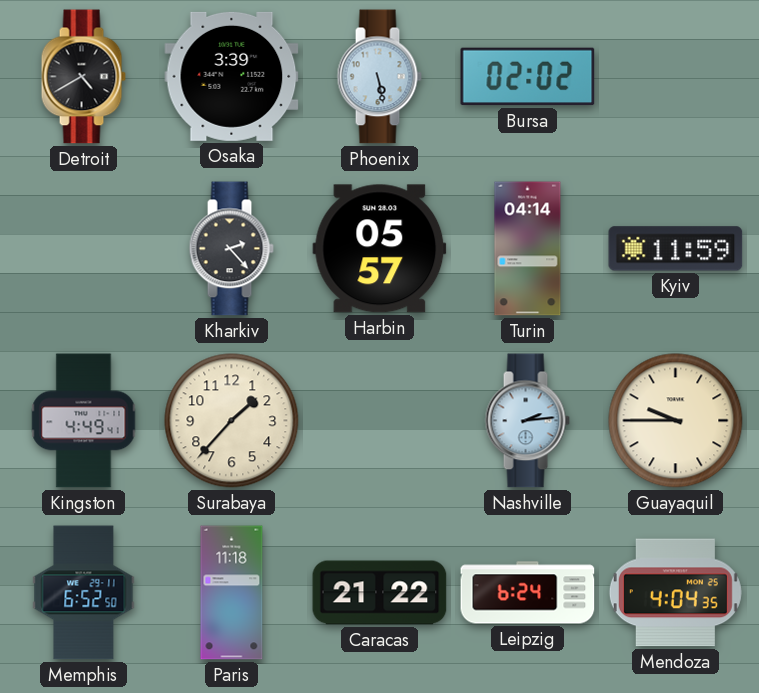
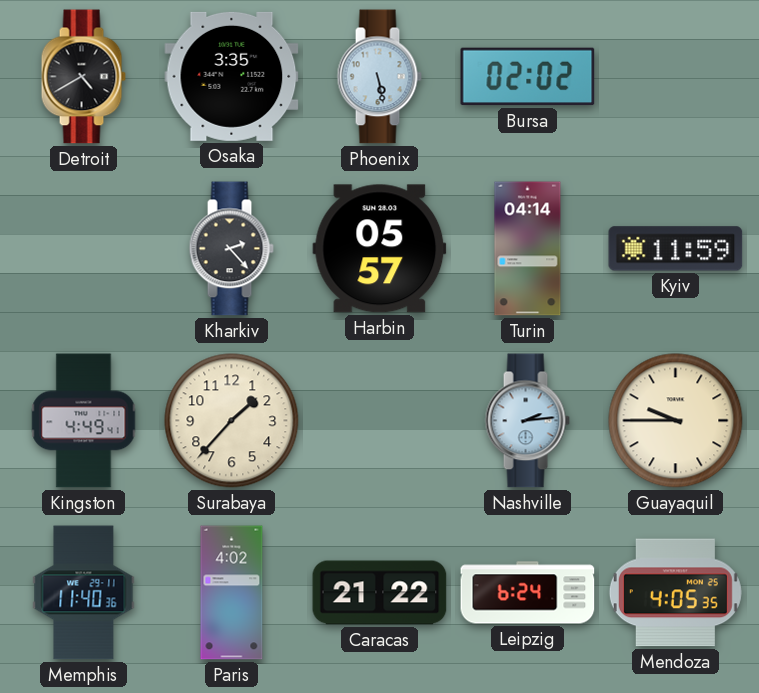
Osaka: 3:39 -> 3:35 (232, 76)
Memphis: 6:52 -> 11:40 (84, 593)
Paris: 11:18 -> 4:02 (232, 593)
Mendoza: 4:04 -> 4:05 (675, 593)
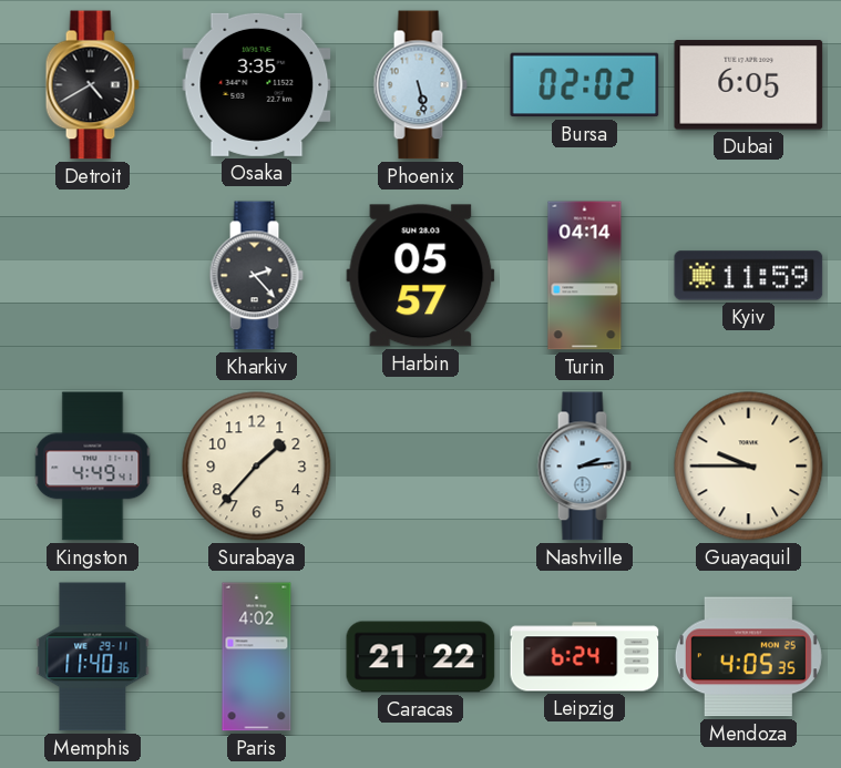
Dubai: none -> 6:05 (749, 85)
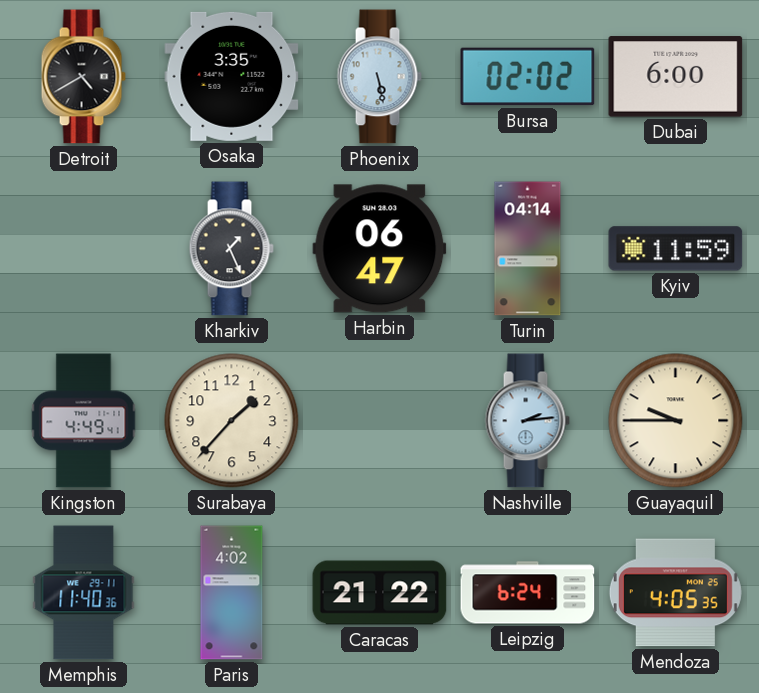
Dubai: 6:05 -> 6:00 (676, 77)
Kharkiv: 2:23 -> 1:26 (231, 249)
Harbin: 05:57 -> 06:47 (380, 249)
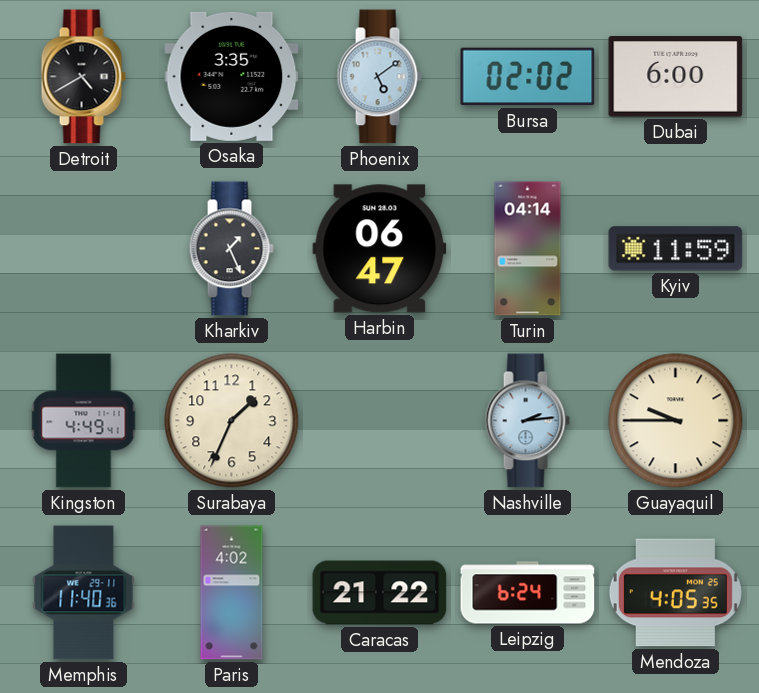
Phoenix: 5:28 -> 5:09 (379, 77)
Surabaya: 1:37 -> 1:34 (232, 421)
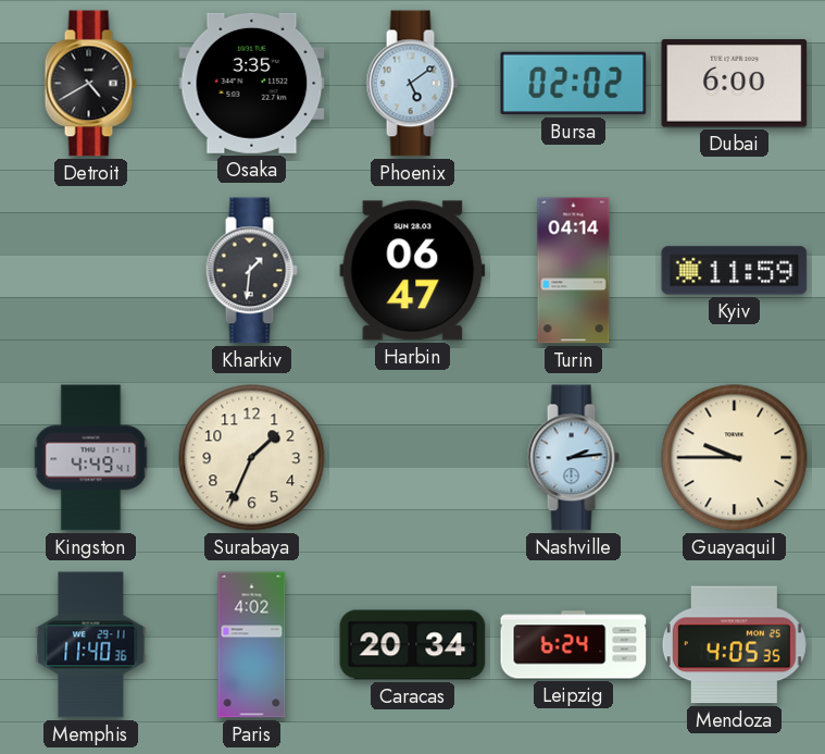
Kharkiv: 1:26 -> 1:31 (251, 271)
Caracas: 21:22 -> 20:34 (413, 645)
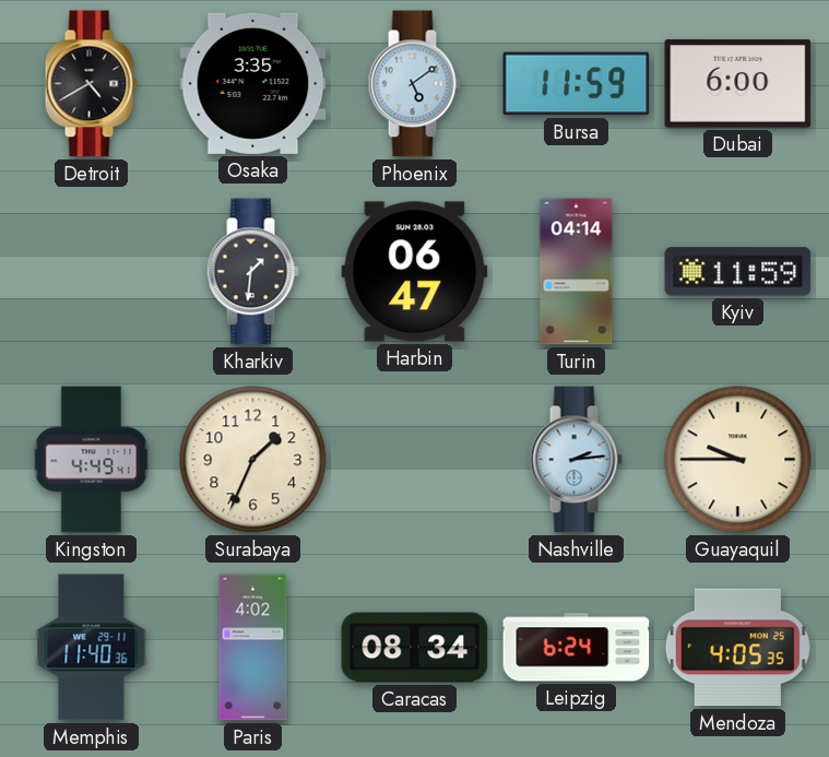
Bursa: 02:02 -> 11:59 (577, 84)
Caracas: 20:34 -> 08:34 (415, 648)
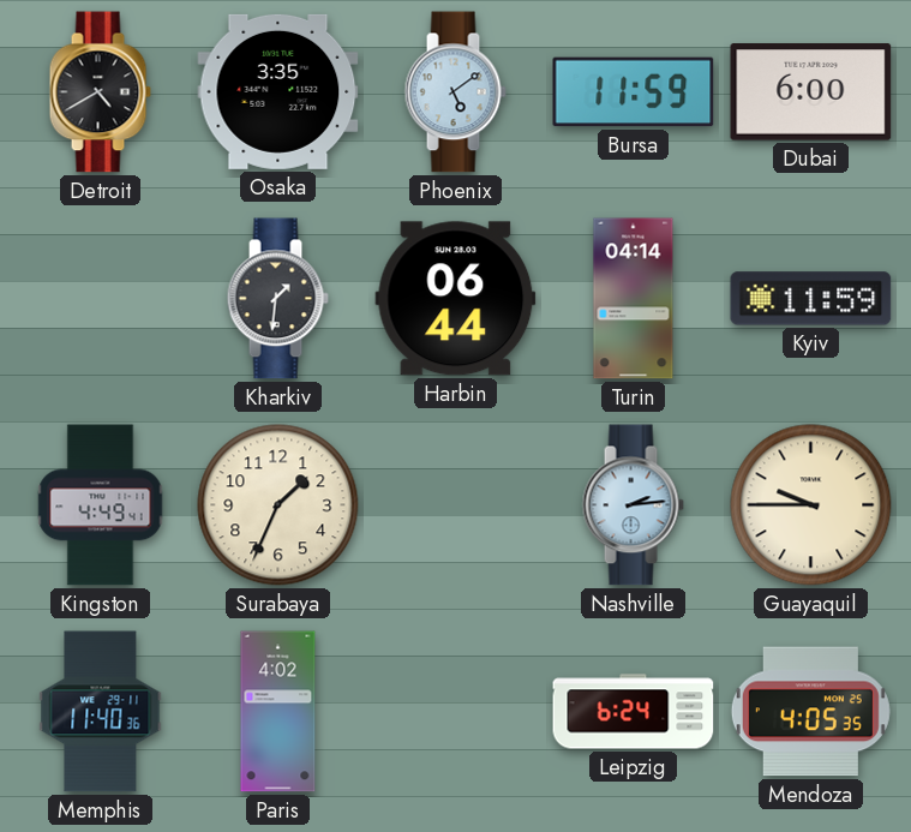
Harbin: 06:47 -> 06:44 (456, 299)
Caracas: 08:34 -> none (415, 648)
